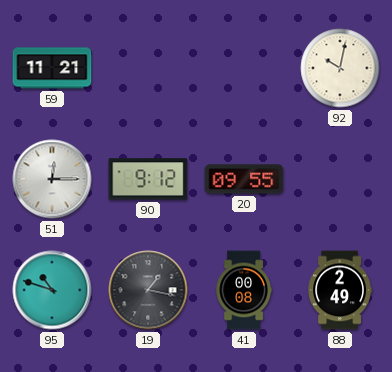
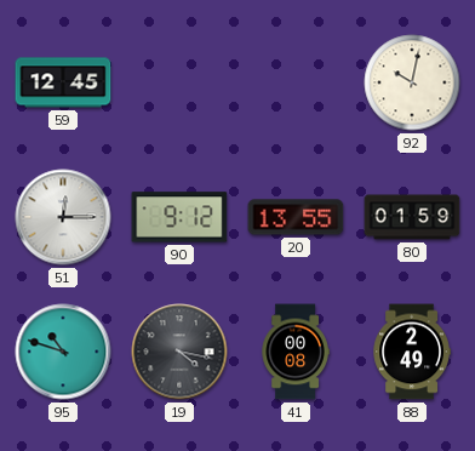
59: 11:21 -> 12:45 (63, 82)
20: 09:55 -> 13:55 (296, 217)
80: none -> 01:59 (412, 217)
19: 1:17 -> 4:17 (179, 352)
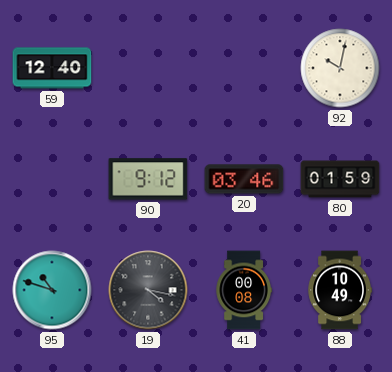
59: 12:45 -> 12:40 (52, 68)
51: 12:15 -> none (63, 217)
20: 13:55 -> 03:46 (244, 179)
88: 2:49 -> 10:49 (340, 290)
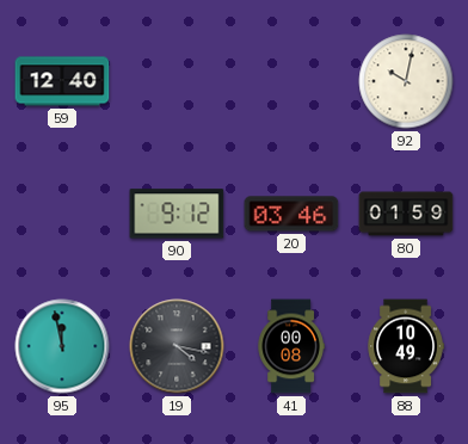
95: 10:48 -> 11:58 (62, 346)
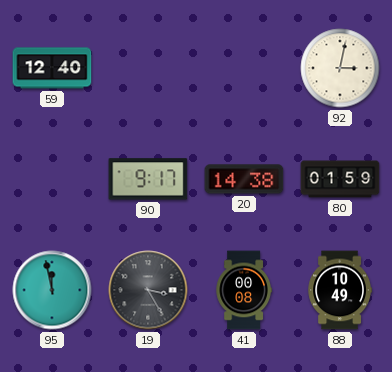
92: 10:02 -> 3:02 (340, 68)
90: 9:12 -> 9:17 (148, 179)
20: 03:46 -> 14:38 (244, 179)
19: 4:17 -> 3:25 (148, 290)
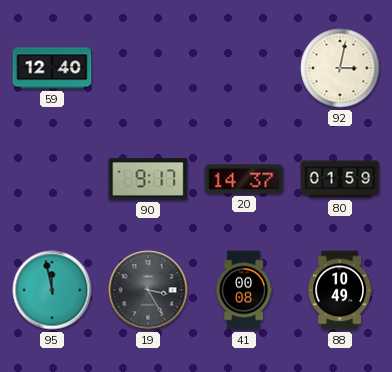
20: 14:38 -> 14:37 (244, 179)
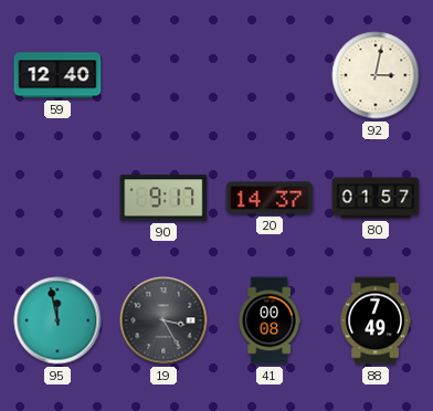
80: 01:59 -> 01:57 (376, 198)
88: 10:49 -> 7:49 (376, 320)
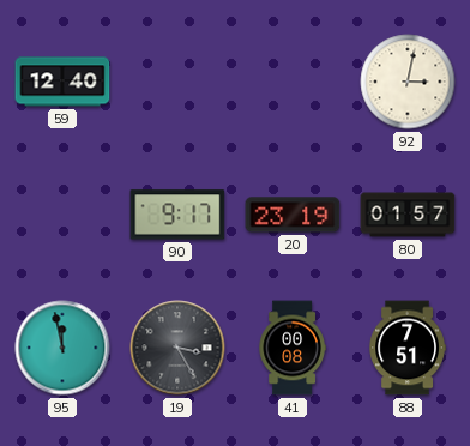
20: 14:37 -> 23:19 (293, 215)
88: 7:49 -> 7:51 (408, 348)
